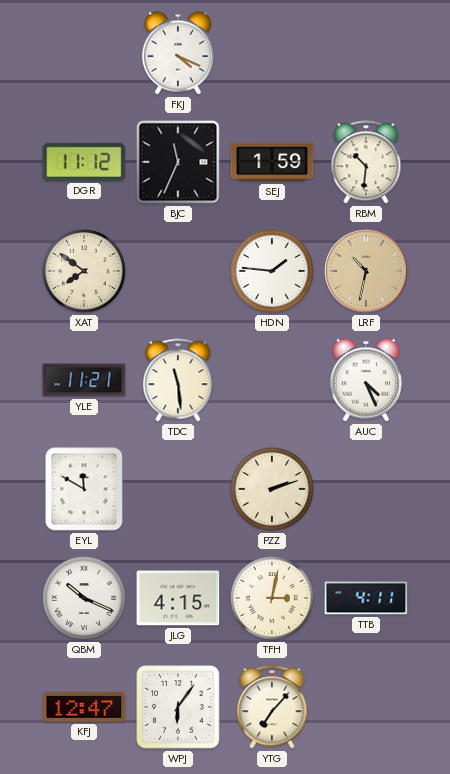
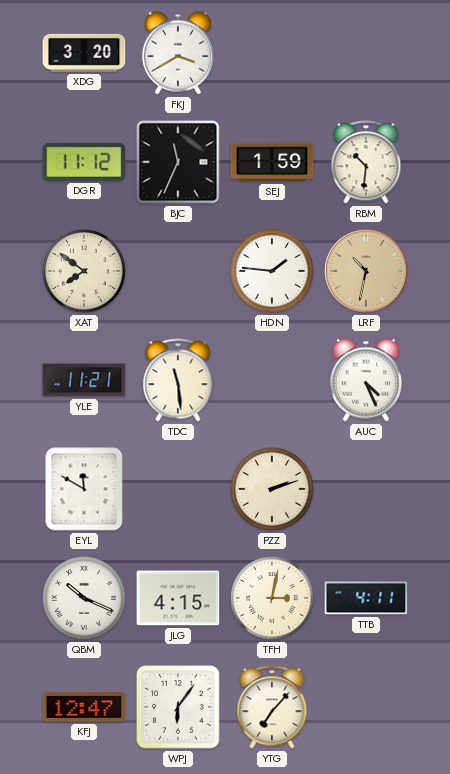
XDG: none -> 3:20 (84, 53)
FKJ: 4:19 -> 3:40 (178, 53)
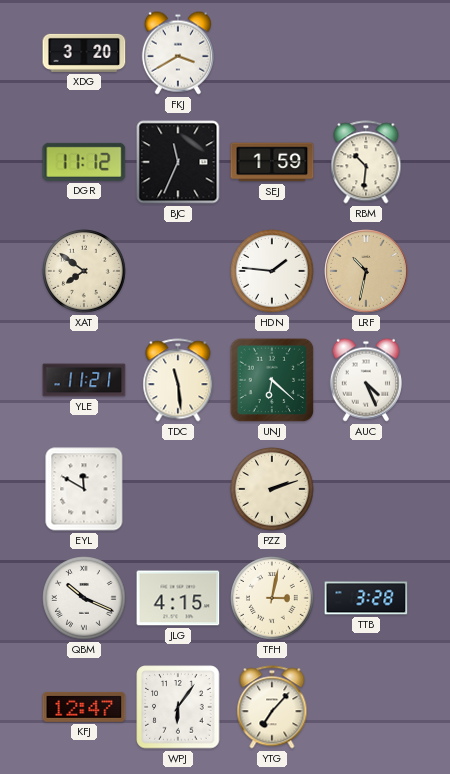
UNJ: none -> 6:22 (272, 380)
TTB: 4:11 -> 3:28 (366, 598)
